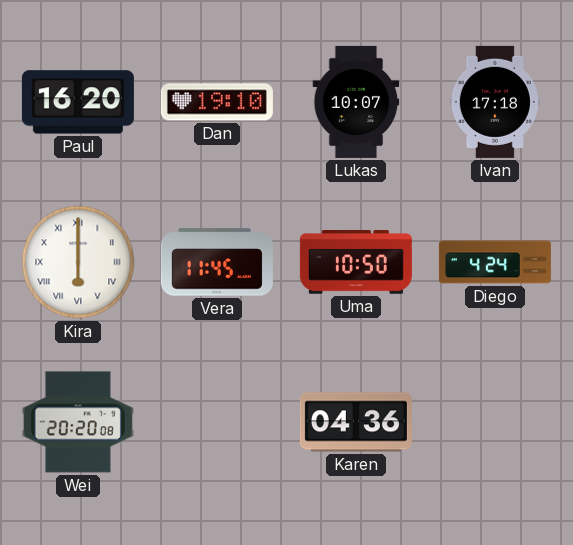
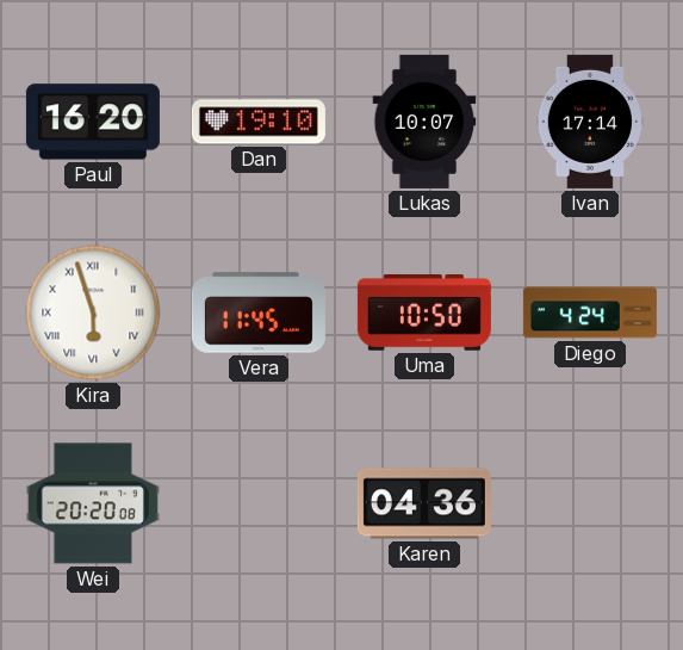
Ivan: 17:18 -> 17:14 (590, 122)
Kira: 6:00 -> 5:57 (93, 312)
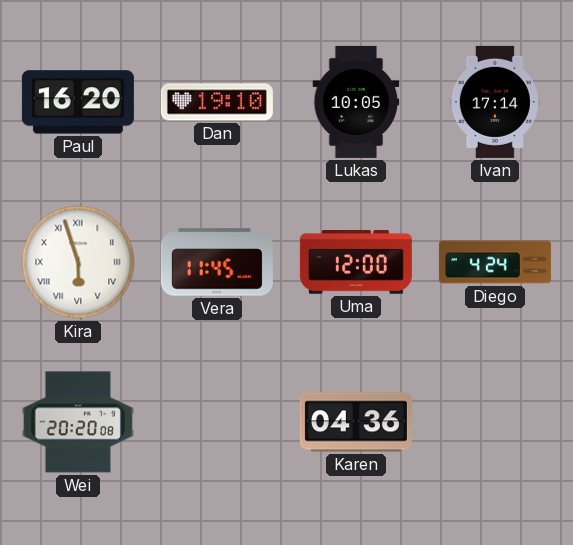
Lukas: 10:07 -> 10:05 (356, 102)
Uma: 10:50 -> 12:00 (356, 263)
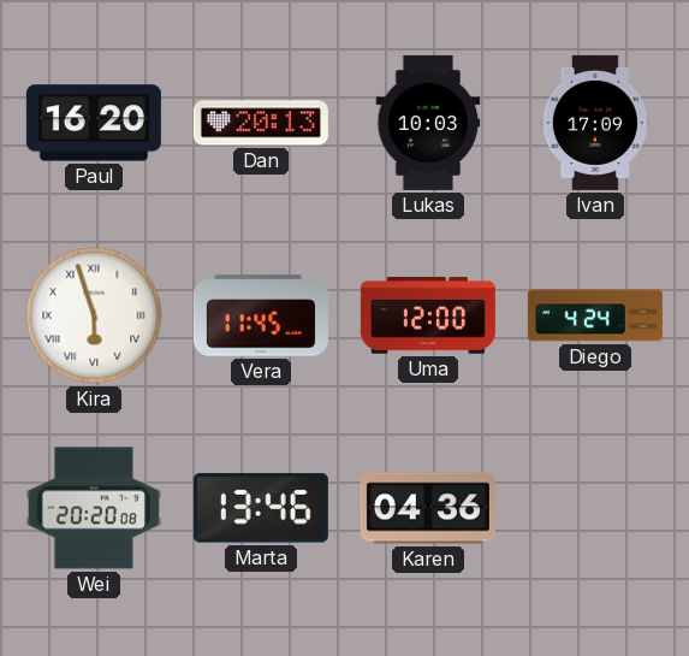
Dan: 19:10 -> 20:13 (261, 123)
Lukas: 10:05 -> 10:03 (428, 123)
Ivan: 17:14 -> 17:09 (595, 123)
Marta: none -> 13:46 (261, 508)
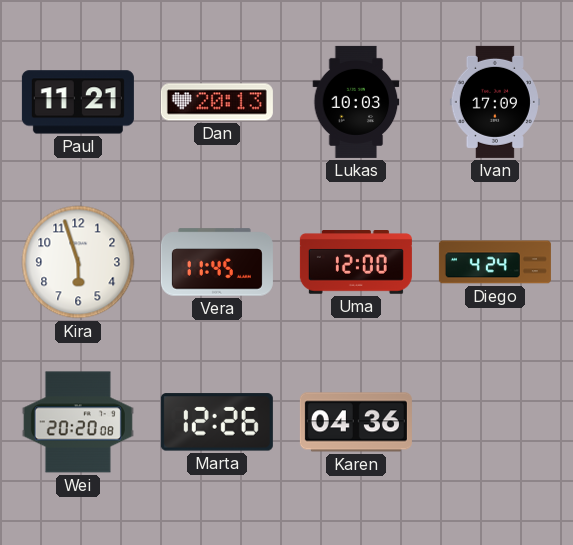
Paul: 16:20 -> 11:21 (78, 102)
Kira numerals: Roman -> Arabic (78, 262)
Marta: 13:46 -> 12:26 (217, 422)
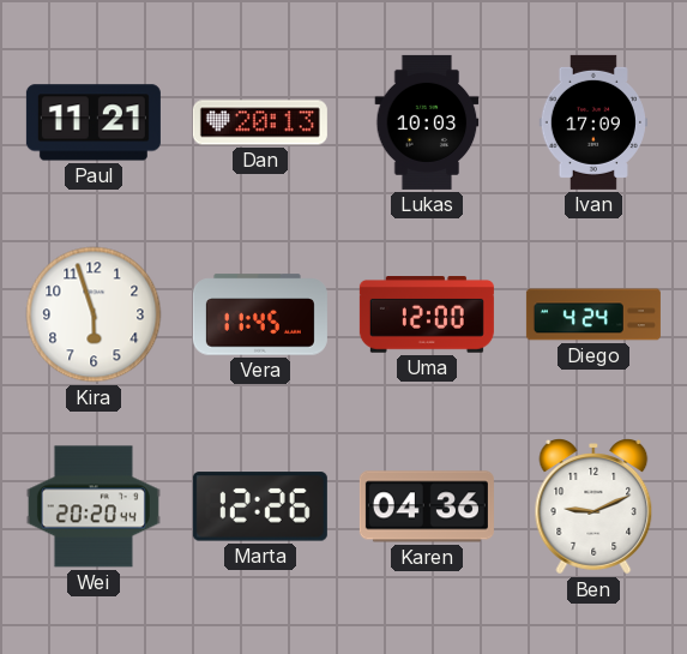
Wei: 20:20:08 -> 20:20:44 (94, 506)
Ben: none -> 9:11 (593, 506)
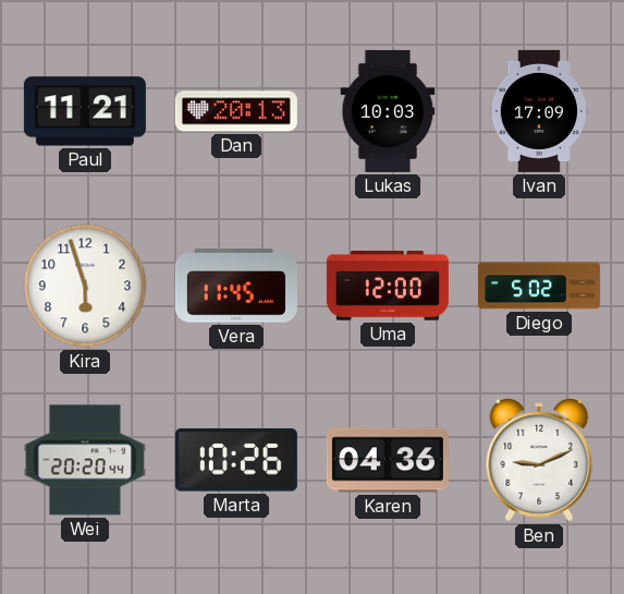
Diego: 4:24 -> 5:02 (539, 286)
Marta: 12:26 -> 10:26 (236, 460)
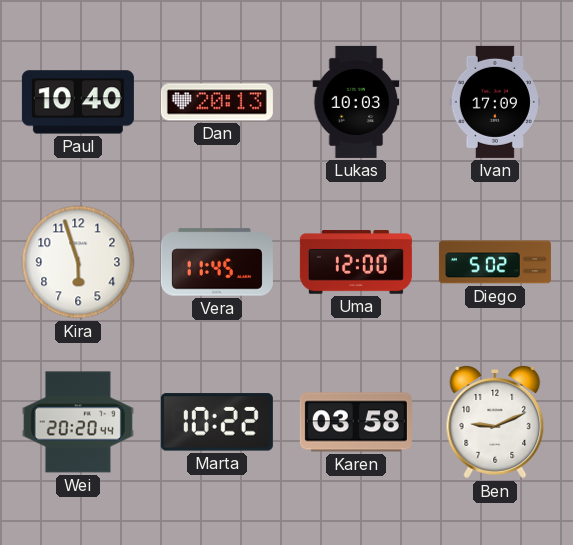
Paul: 11:21 -> 10:40 (78, 102)
Marta: 10:26 -> 10:22 (217, 422)
Karen: 04:36 -> 03:58 (356, 422)
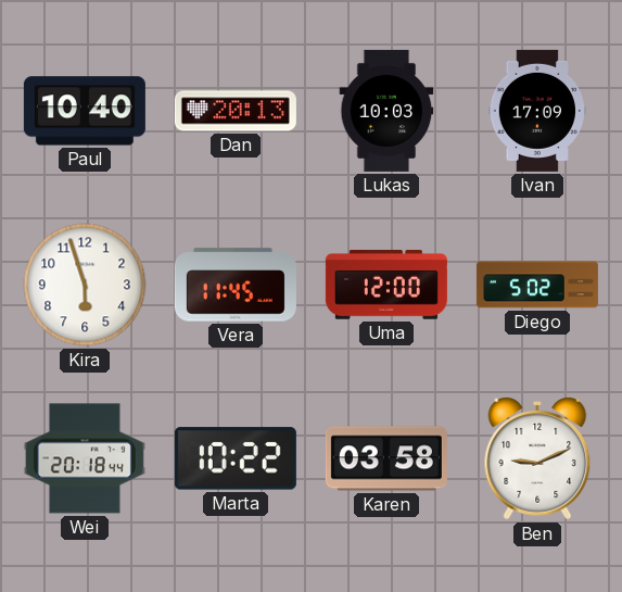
Wei: 20:20 -> 20:18 (85, 458)
